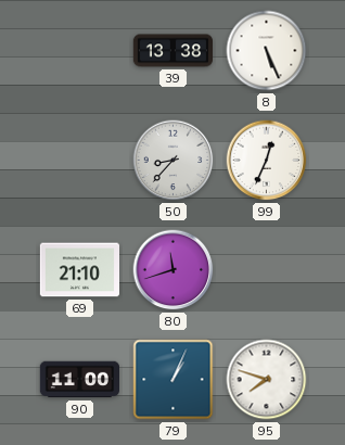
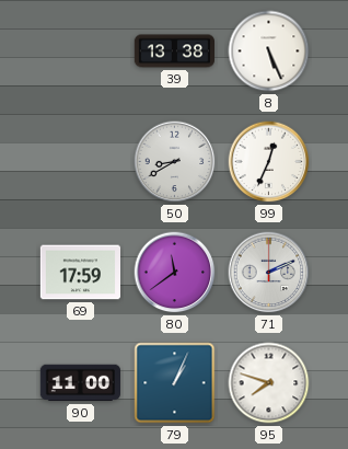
50: 8:37 -> 8:40 (175, 162)
69: 21:10 -> 17:59 (80, 273)
80: 11:42 -> 11:39 (175, 273)
71: none -> 2:11 (269, 273)
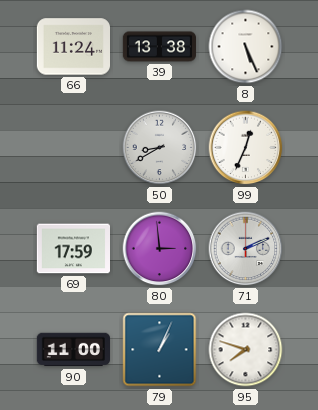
66: none -> 11:24 (73, 47)
80: 11:39 -> 2:59 (160, 249)
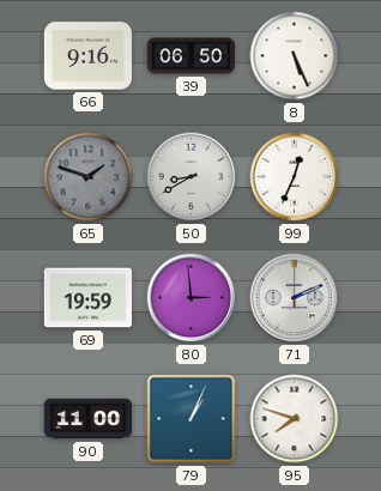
66: 11:24 -> 9:16 (87, 56)
39: 13:38 -> 06:50 (192, 56)
65: none -> 1:48 (89, 177)
69: 17:59 -> 19:59 (87, 298)
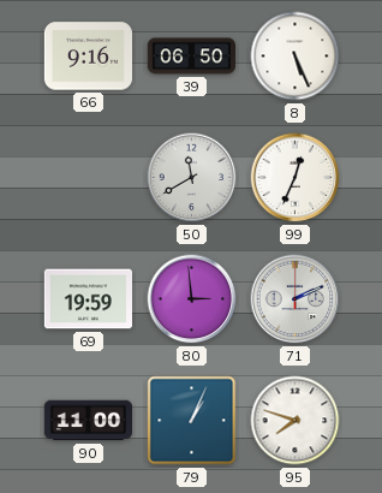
65: 1:48 -> none (89, 177)
50: 8:40 -> 11:40 (192, 178)
